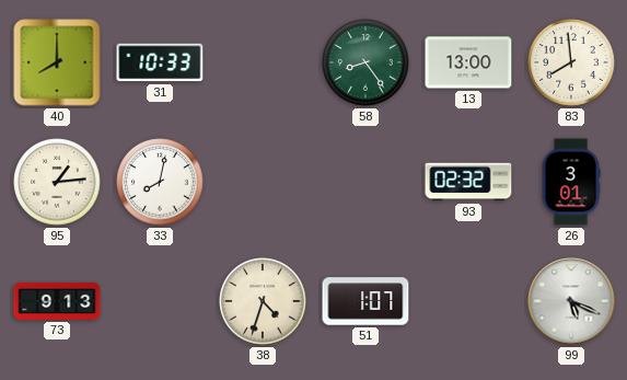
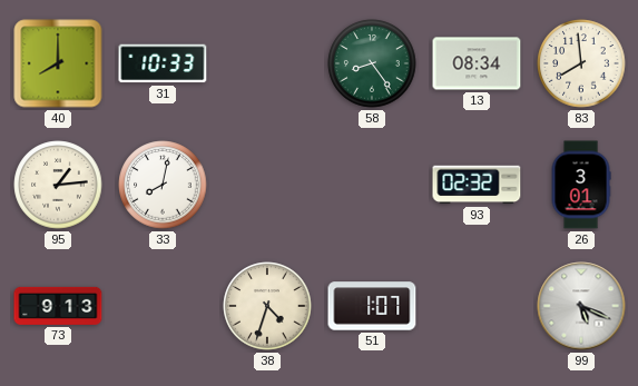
13: 13:00 -> 08:34 (477, 63)
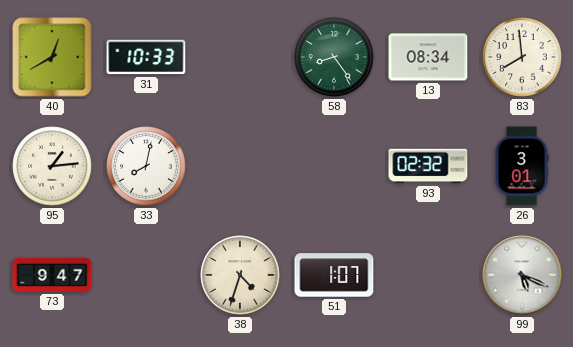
40: 8:00 -> 12:40 (52, 57)
73: 9:13 -> 9:47 (52, 275)
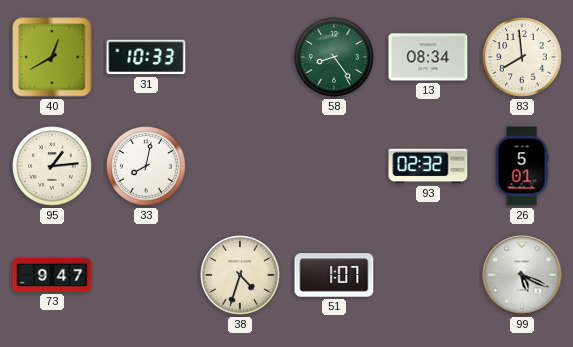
26: 3:01 -> 5:01 (522, 166)
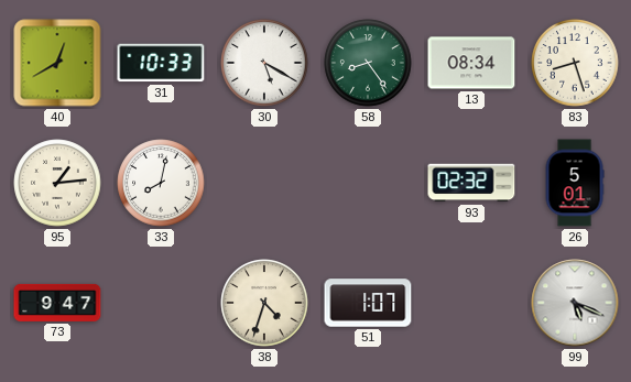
30: none -> 5:20 (264, 63)
83: 7:59 -> 8:27 (575, 63)
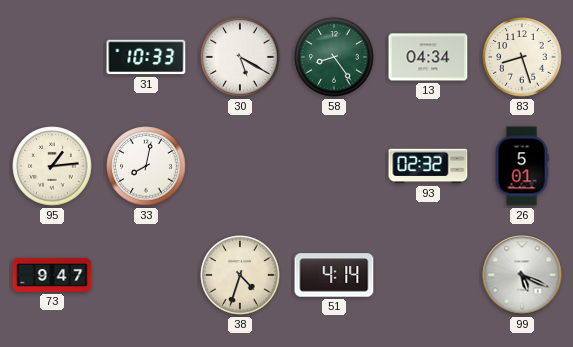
40: 12:40 -> none (57, 63)
13: 08:34 -> 04:34 (428, 57)
51: 1:07 -> 4:14 (334, 275)
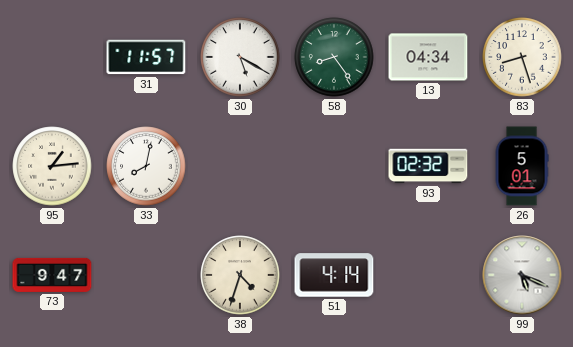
31: 10:33 -> 11:57 (146, 57)
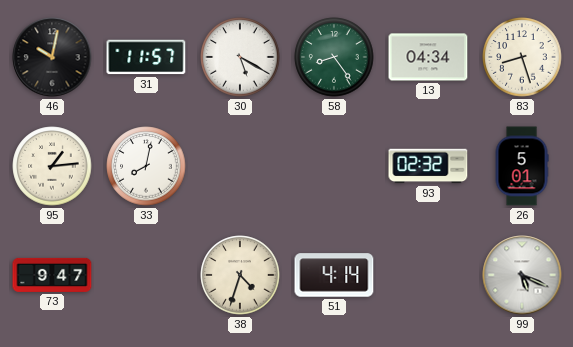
46: none -> 10:02 (52, 57)
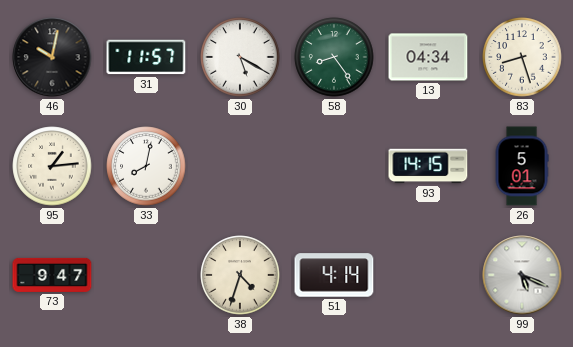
93: 02:32 -> 14:15 (428, 166)
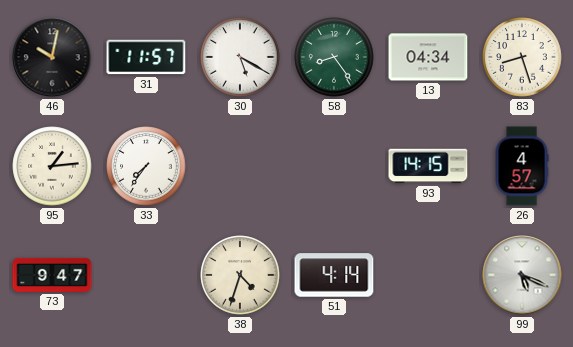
33: 8:02 -> 7:36 (146, 166)
26: 5:01 -> 4:57 (522, 166)
